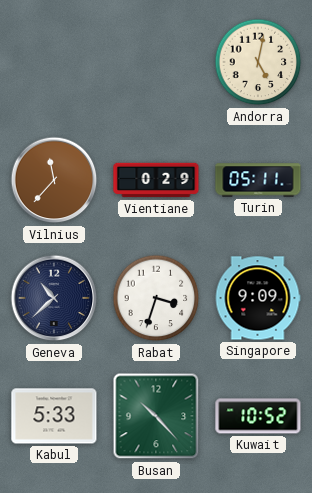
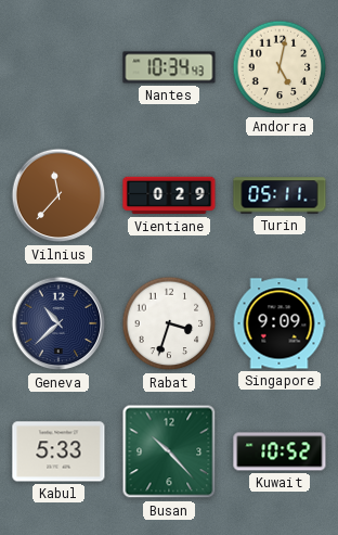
Nantes: none -> 10:34 (169, 67)
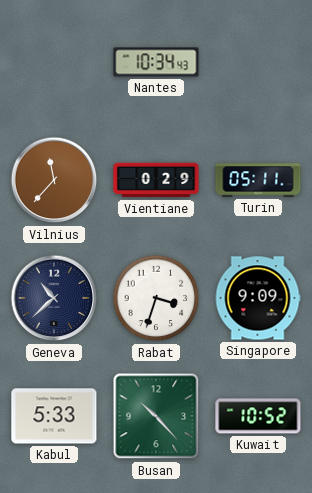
Andorra: 5:02 -> none (279, 67)
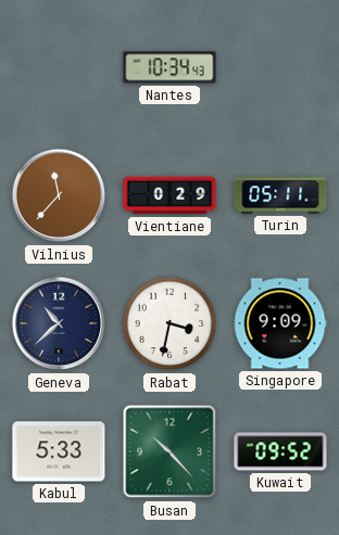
Rabat: 3:33 -> 3:32 (169, 323)
Kuwait: 10:52 -> 09:52 (280, 451)
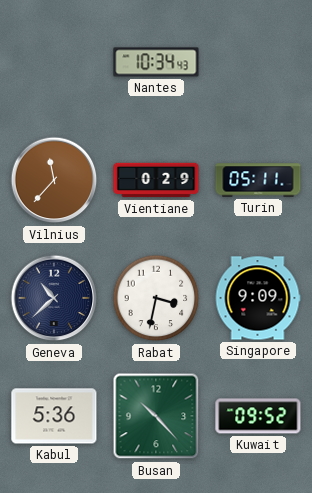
Kabul: 5:33 -> 5:36 (54, 416)
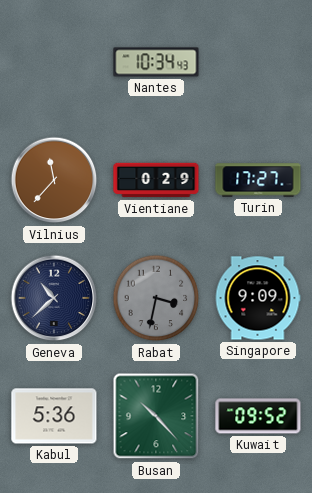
Turin: 05:11 -> 17:27 (258, 180)
Rabat dial: white -> grey (156, 298)
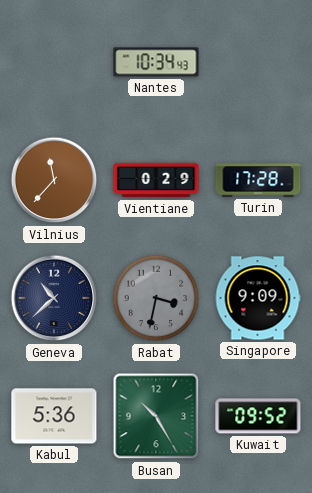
Turin: 17:27 -> 17:28 (258, 180)
Busan: 10:23 -> 10:25 (156, 416)
